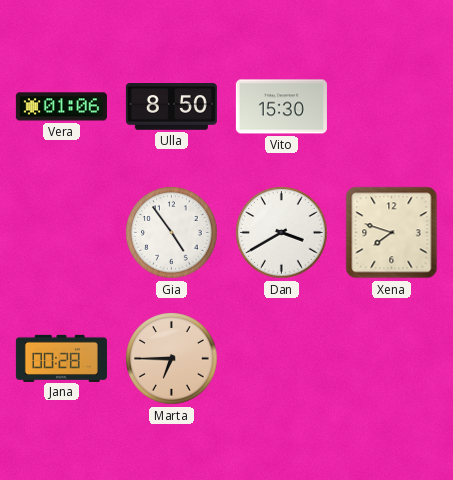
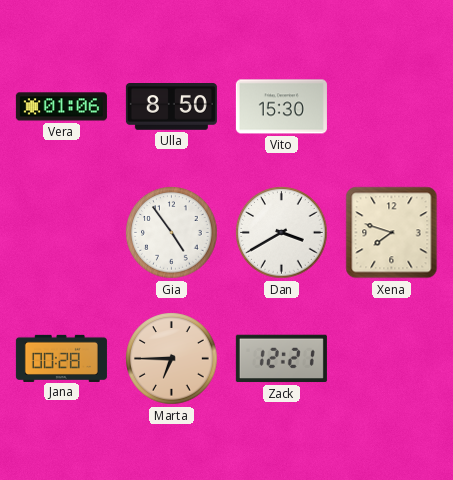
Zack: none -> 12:21 (281, 359)
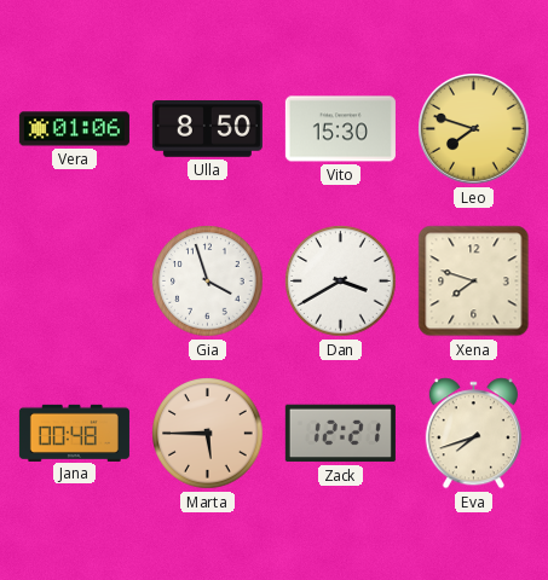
Leo: none -> 7:48 (474, 129)
Gia: 4:54 -> 3:57 (208, 282)
Jana: 00:28 -> 00:48 (74, 433)
Marta: 6:45 -> 5:45 (208, 434)
Eva: none -> 7:42 (473, 434)
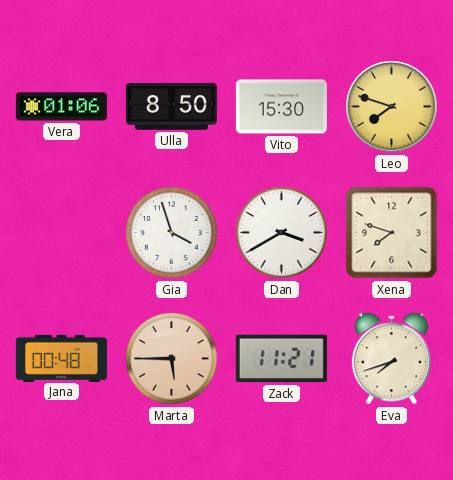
Zack: 12:21 -> 11:21 (281, 359)
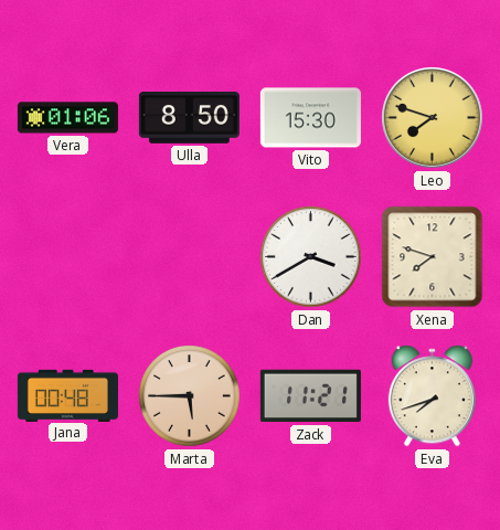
Gia: 3:57 -> none (172, 233)
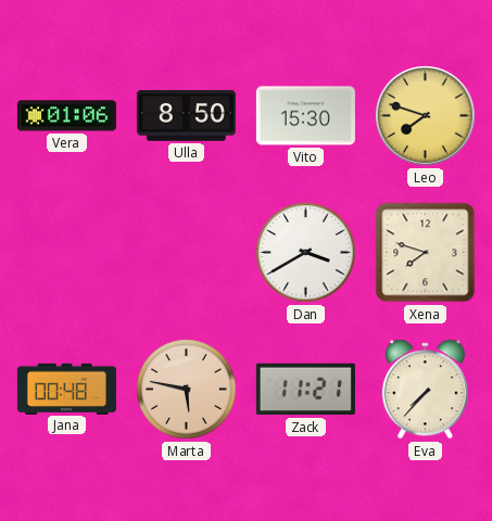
Marta: 5:45 -> 5:47 (187, 390)
Eva: 7:42 -> 7:37 (425, 390)
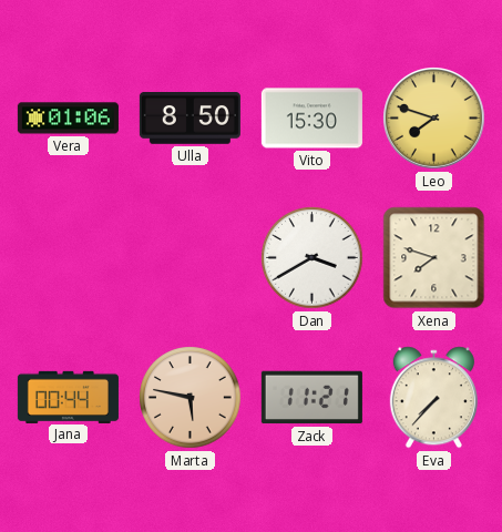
Jana: 00:48 -> 00:44 (68, 397)
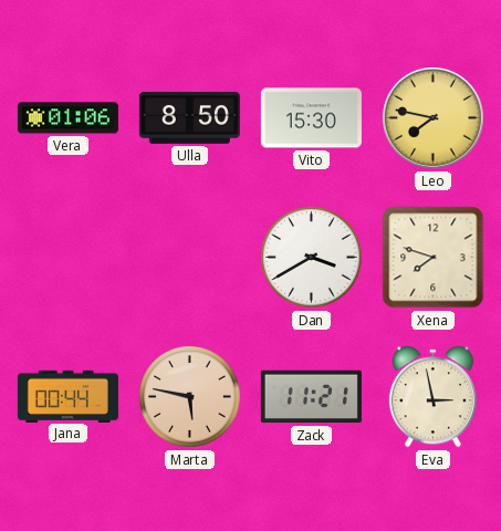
Leo: 7:48 -> 7:47 (434, 118)
Eva: 7:37 -> 2:58 (432, 397)
